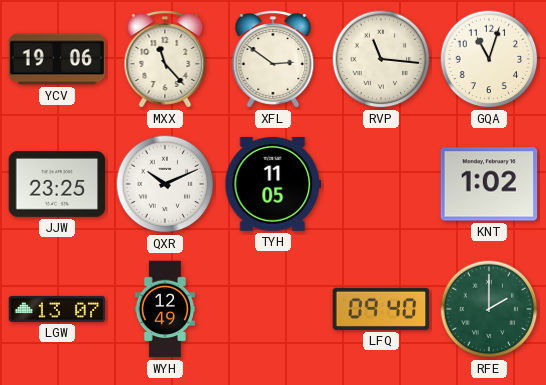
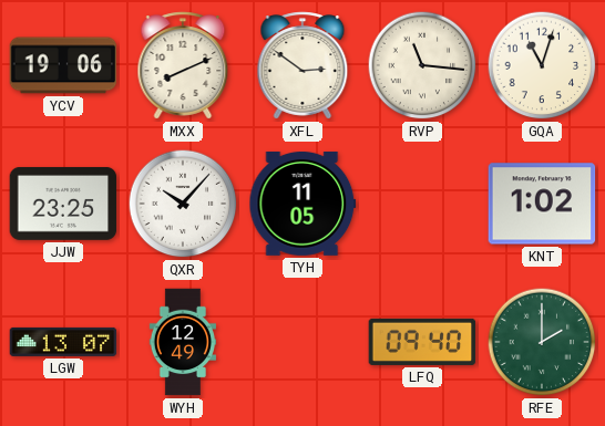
MXX: 11:23 -> 8:11 (183, 65)
QXR: 10:11 -> 10:07 (183, 204)
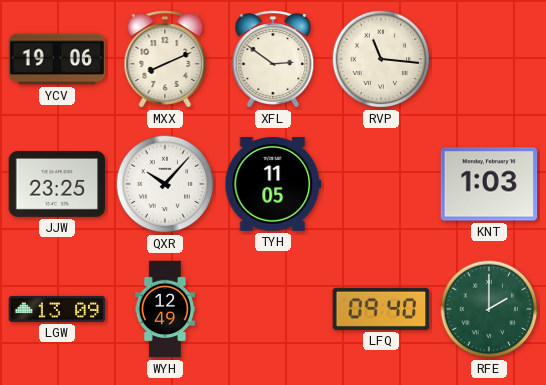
GQA: 11:03 -> none (542, 65)
KNT: 1:02 -> 1:03 (489, 184)
LGW: 13:07 -> 13:09 (57, 309)
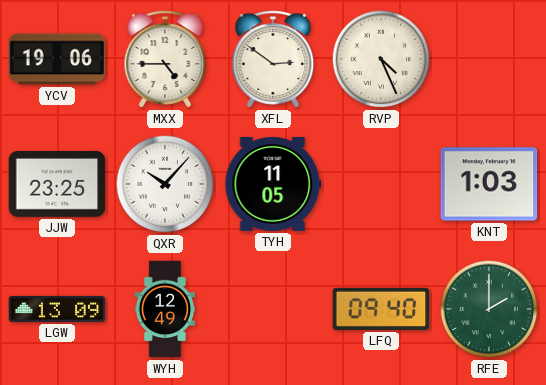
MXX: 8:11 -> 4:45 (165, 59)
RVP: 11:16 -> 4:26 (381, 59)
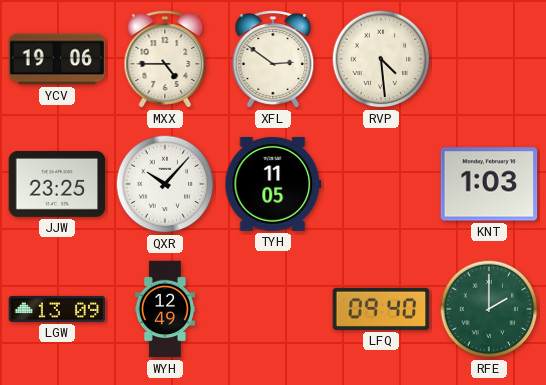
RVP: 4:26 -> 4:29 (381, 59)
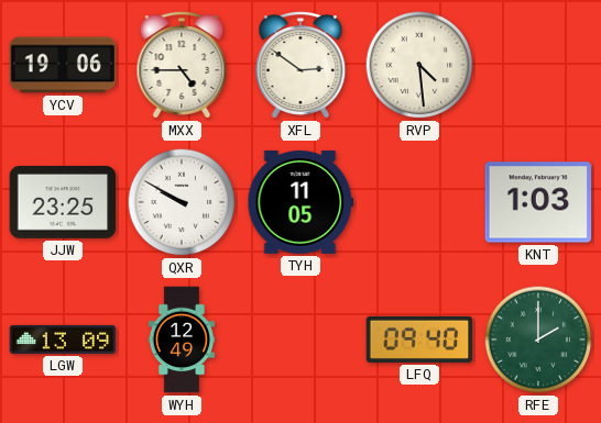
QXR: 10:07 -> 9:50 (182, 202)
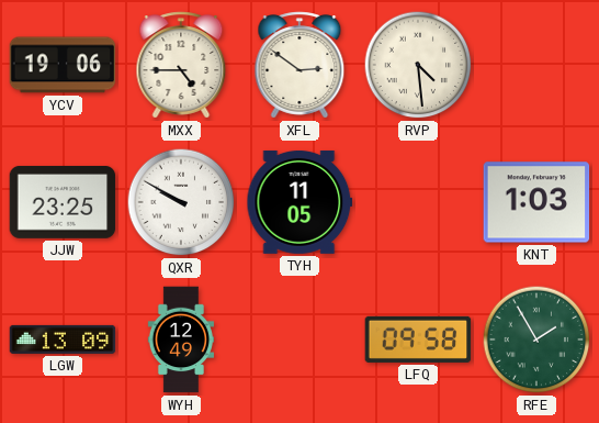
LFQ: 09:40 -> 09:58 (418, 339)
RFE: 2:00 -> 1:55 (536, 339)
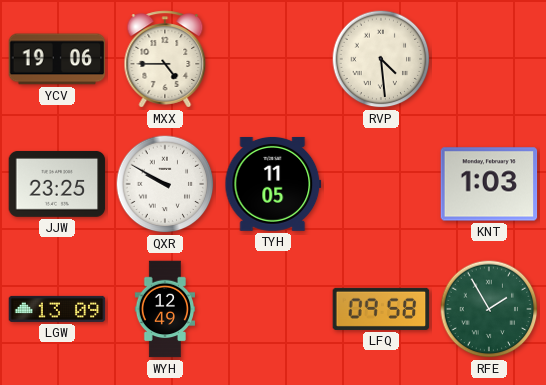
XFL: 2:51 -> none (299, 65)
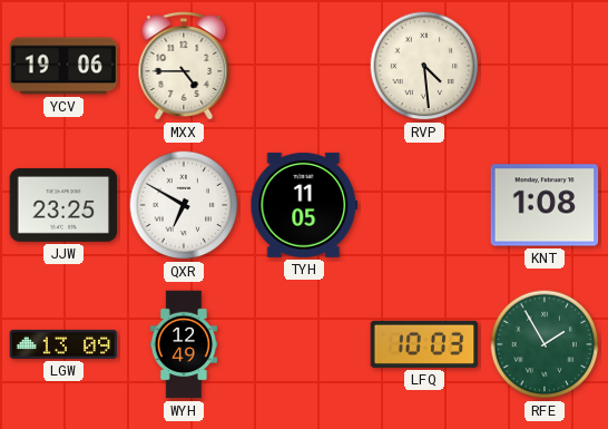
QXR: 9:50 -> 6:50 (184, 205)
KNT: 1:03 -> 1:08 (545, 205)
LFQ: 09:58 -> 10:03 (424, 344)
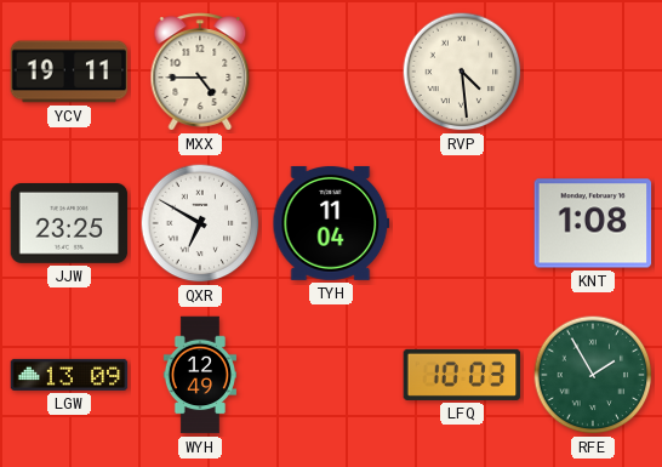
YCV: 19:06 -> 19:11 (69, 72)
TYH: 11:05 -> 11:04 (331, 223)
